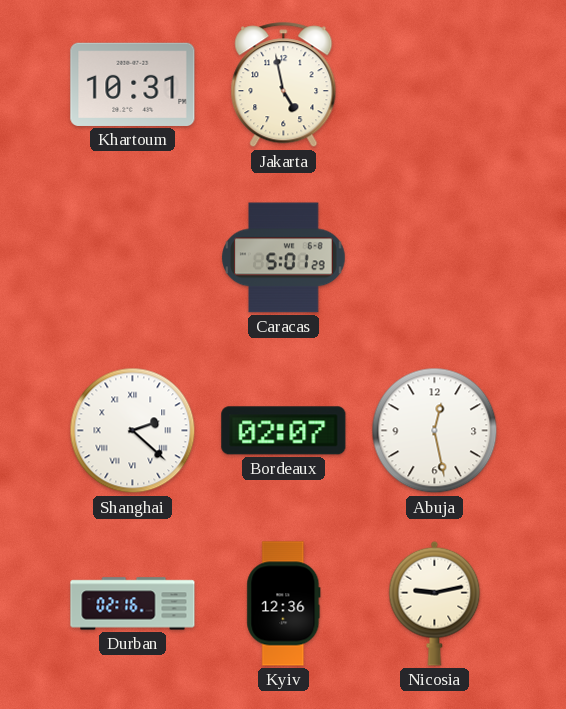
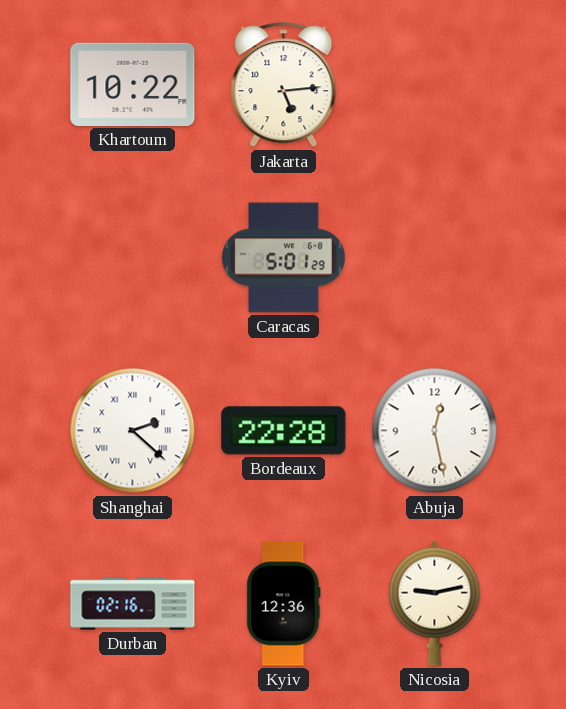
Khartoum: 10:31 -> 10:22 (133, 84)
Jakarta: 4:58 -> 5:14 (284, 85)
Bordeaux: 02:07 -> 22:28 (284, 431)
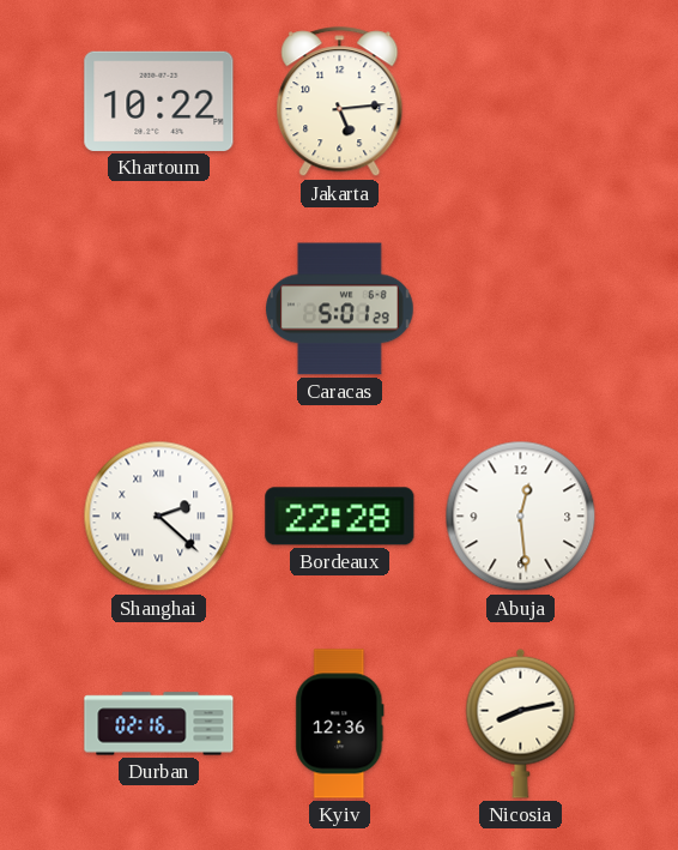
Abuja: 12:28 -> 12:29 (521, 517)
Nicosia: 9:13 -> 8:13 (521, 723)
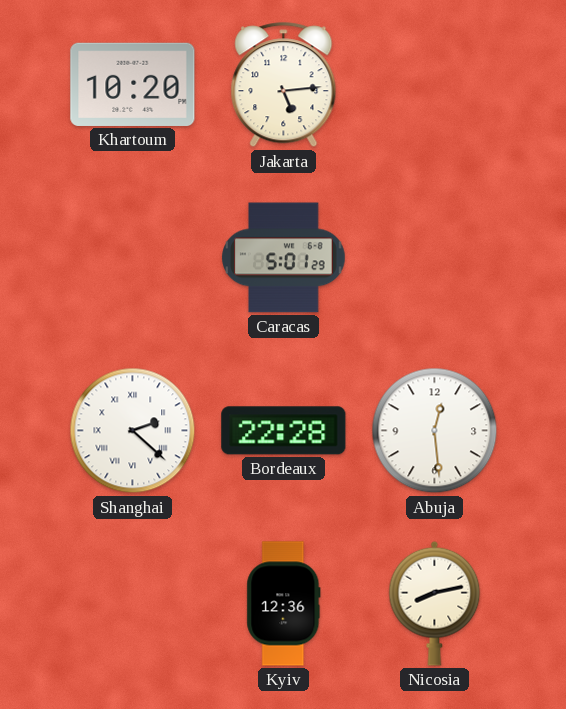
Khartoum: 10:22 -> 10:20 (133, 84)
Durban: 02:16 -> none (159, 724)
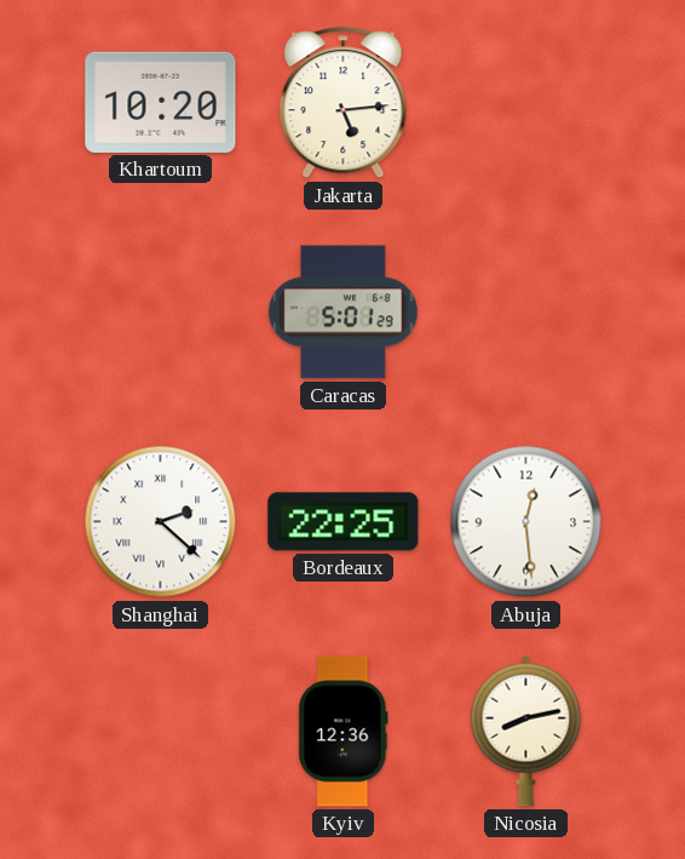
Bordeaux: 22:28 -> 22:25 (344, 522)
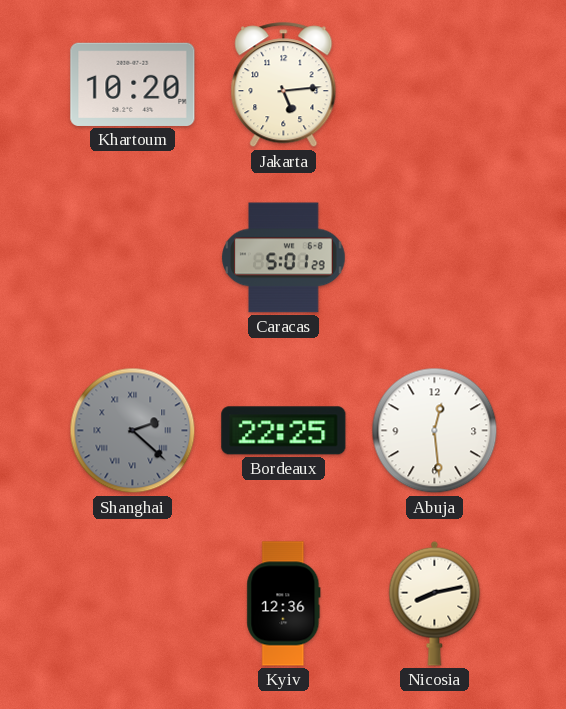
Shanghai dial: white -> grey (133, 431)
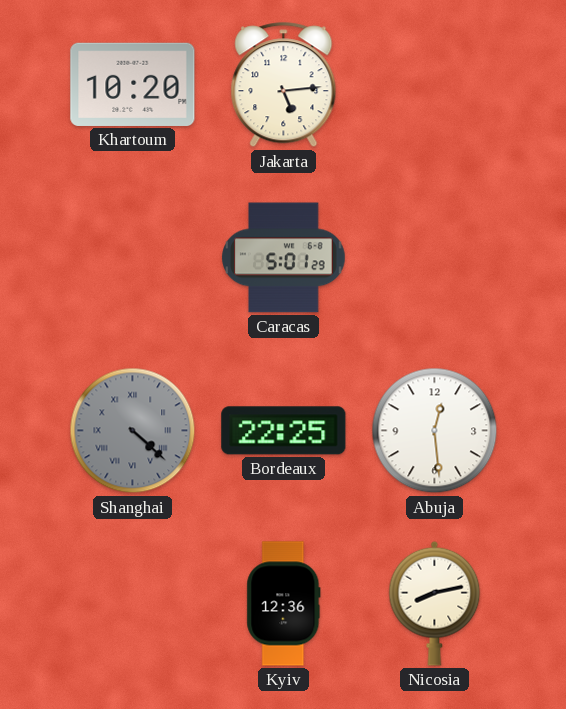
Shanghai: 2:22 -> 4:22 (133, 431)
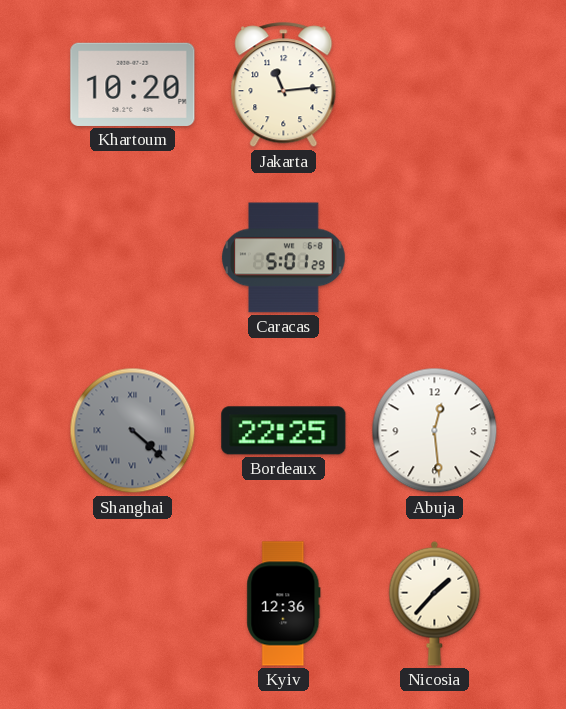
Jakarta: 5:14 -> 11:14 (284, 85)
Nicosia: 8:13 -> 1:37 (435, 603)
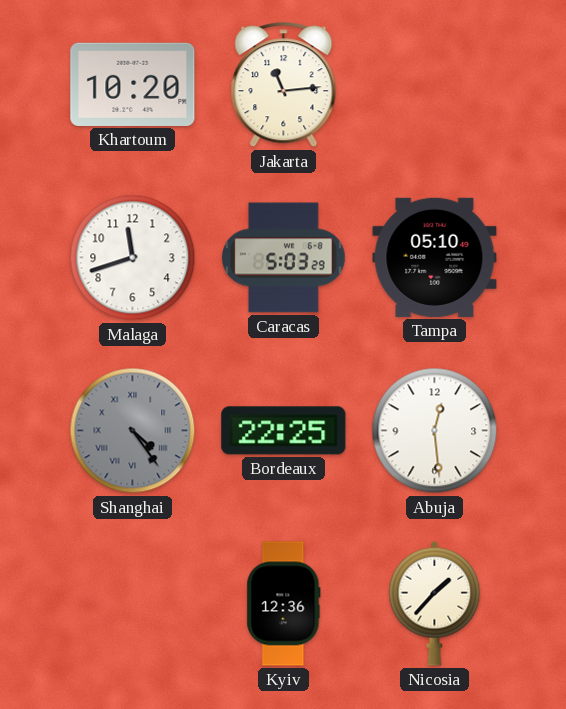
Malaga: none -> 11:42 (133, 258)
Caracas: 5:01 -> 5:03 (284, 258)
Tampa: none -> 05:10 (435, 257)
Shanghai: 4:22 -> 4:24 (133, 431)
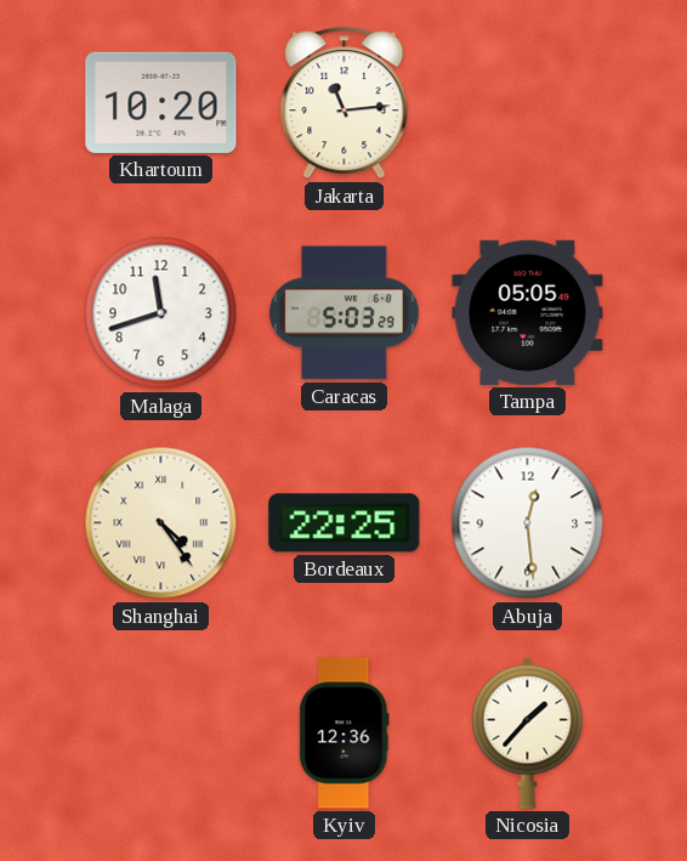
Tampa: 05:10 -> 05:05 (528, 312)
Shanghai dial: grey -> cream (161, 523)
